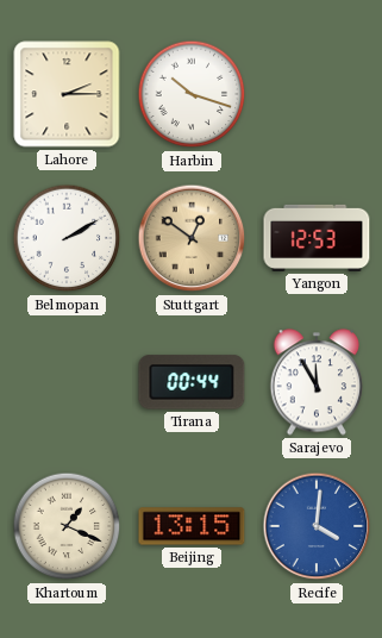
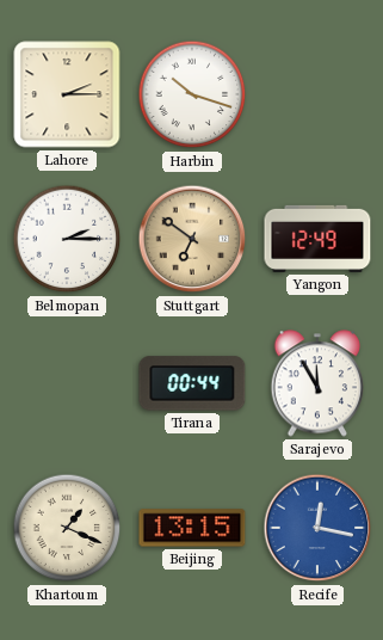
Belmopan: 2:10 -> 2:15 (67, 239)
Stuttgart: 12:51 -> 6:51 (192, 239)
Yangon: 12:53 -> 12:49 (317, 239)
Recife: 4:01 -> 12:17 (317, 528)
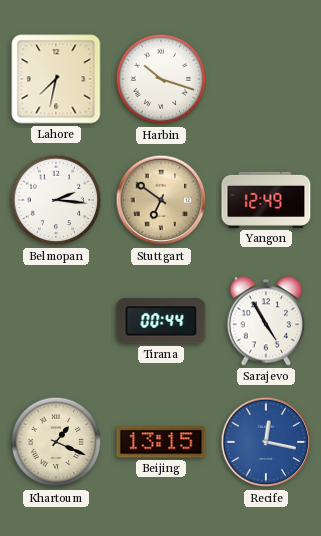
Lahore: 2:15 -> 7:32 (56, 79)
Belmopan: 2:15 -> 2:16 (56, 200)
Sarajevo: 11:55 -> 4:55 (266, 321)
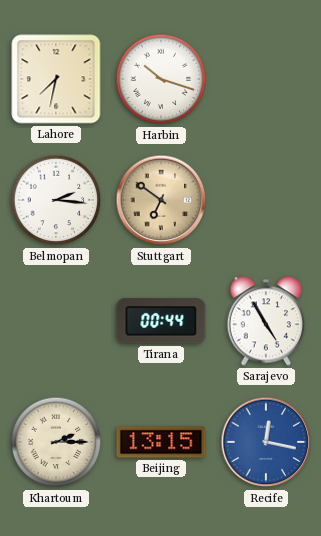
Yangon: 12:49 -> none (266, 200)
Khartoum: 1:19 -> 2:15 (56, 442)
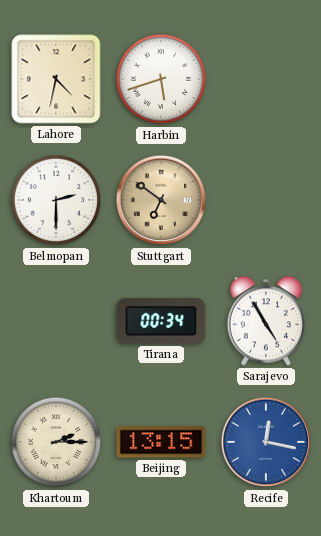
Lahore: 7:32 -> 4:32 (56, 79)
Harbin: 10:18 -> 5:42 (161, 79)
Belmopan: 2:16 -> 2:30 (56, 200)
Tirana: 00:44 -> 00:34 (161, 321)
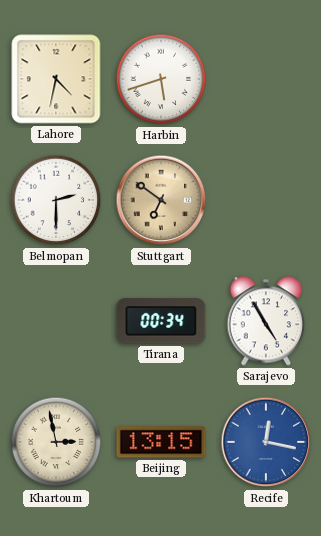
Khartoum: 2:15 -> 2:58 (56, 442)
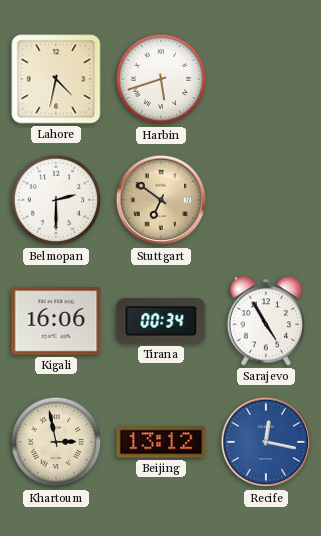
Kigali: none -> 16:06 (56, 321)
Beijing: 13:15 -> 13:12 (161, 442)
